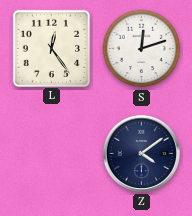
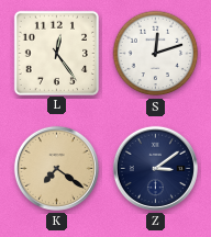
K: none -> 7:21 (56, 168)
Z: 4:09 -> 3:09 (155, 168)
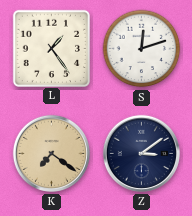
L: 12:24 -> 1:24 (51, 48)
